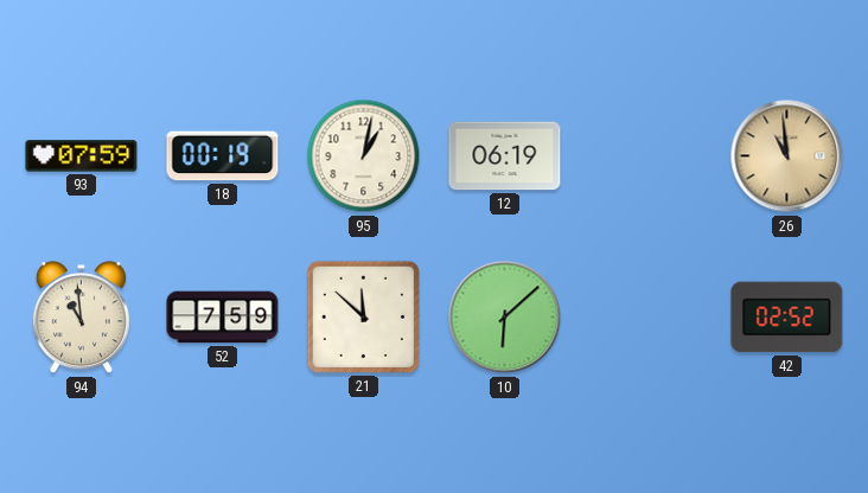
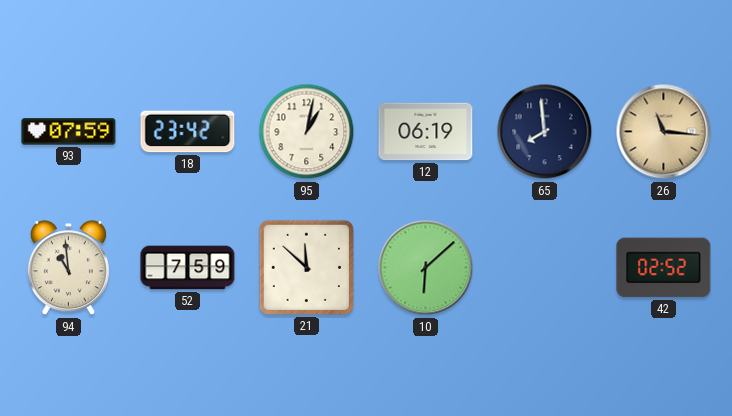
18: 00:19 -> 23:42 (188, 132)
65: none -> 7:59 (545, 132)
26: 10:59 -> 11:16 (664, 132)
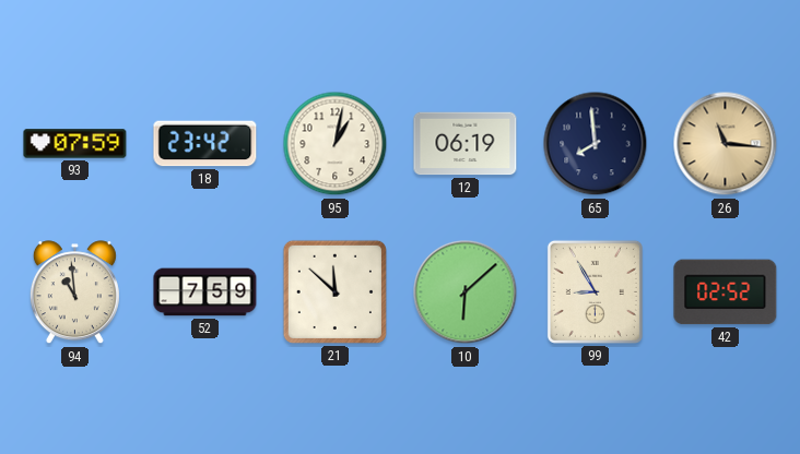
99: none -> 8:55 (595, 291)
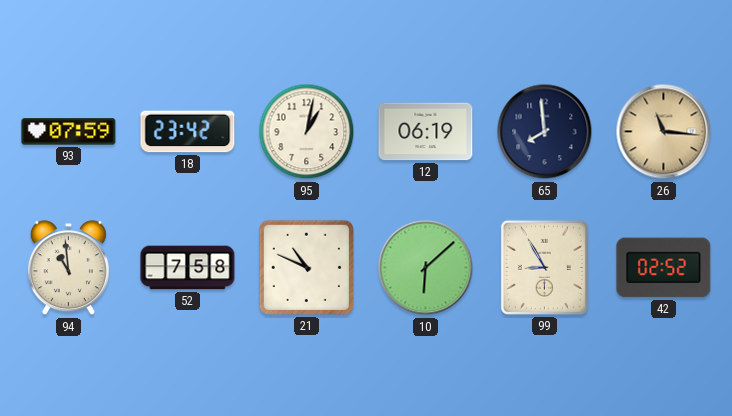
52: 7:59 -> 7:58 (188, 268)
21: 11:52 -> 10:49 (306, 267)
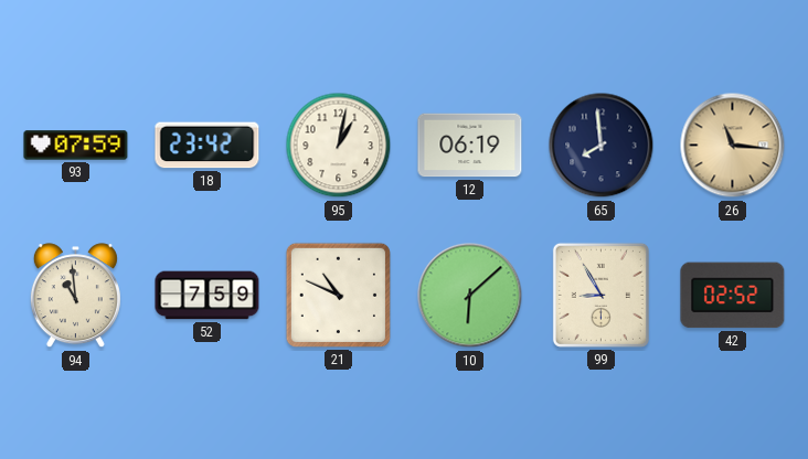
52: 7:58 -> 7:59 (208, 296)
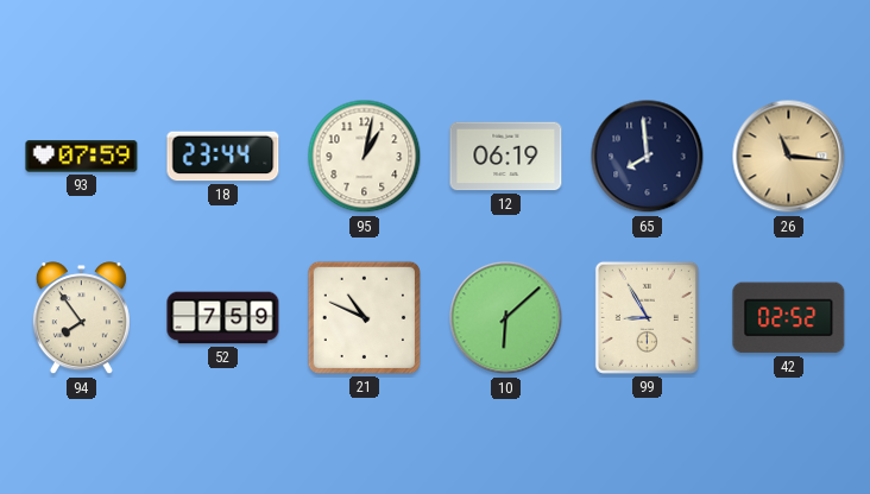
18: 23:42 -> 23:44 (223, 157)
94: 10:59 -> 7:54 (81, 318)
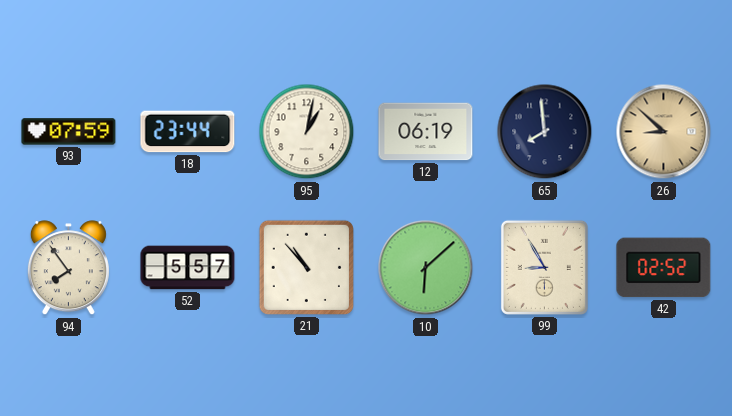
26: 11:16 -> 8:52 (664, 132)
52: 7:59 -> 5:57 (188, 268)
21: 10:49 -> 10:53 (306, 267)
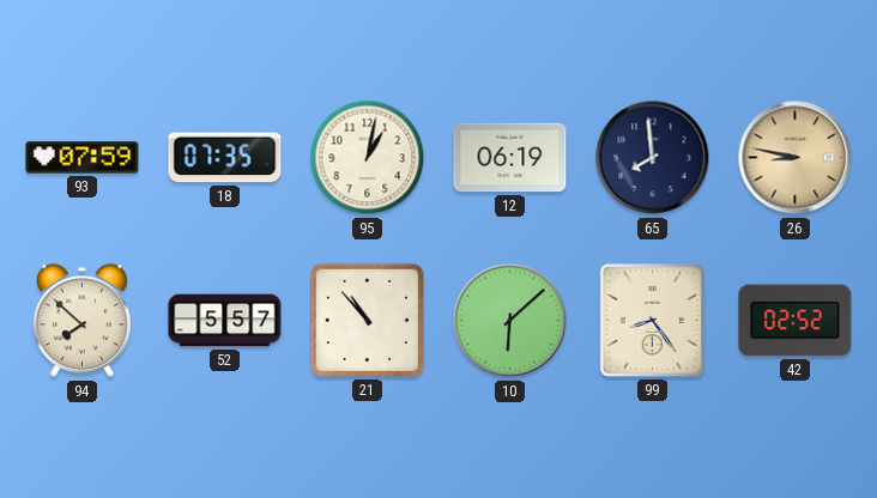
18: 23:44 -> 07:35 (225, 158)
26: 8:52 -> 8:47 (796, 158)
94: 7:54 -> 7:52 (81, 321)
99: 8:55 -> 8:24 (652, 320)
